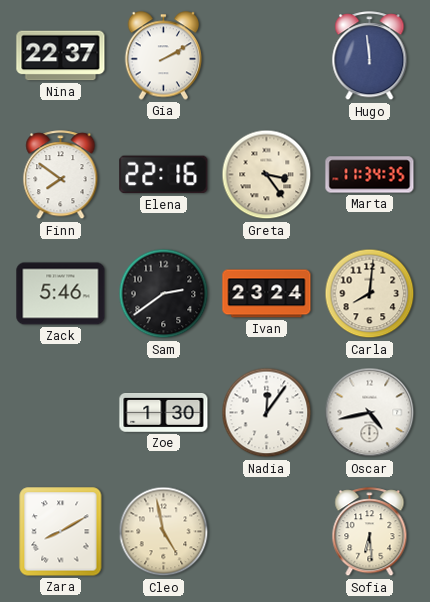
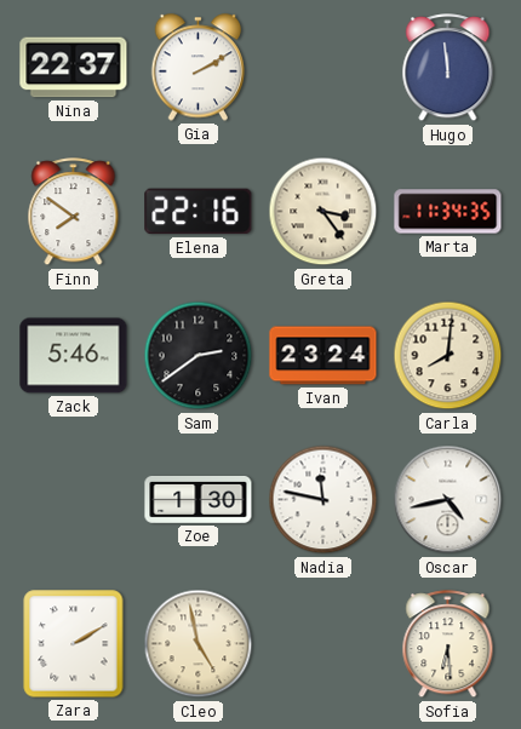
Nadia: 12:06 -> 11:47 (324, 500)
Zara: 8:10 -> 2:10 (74, 644)
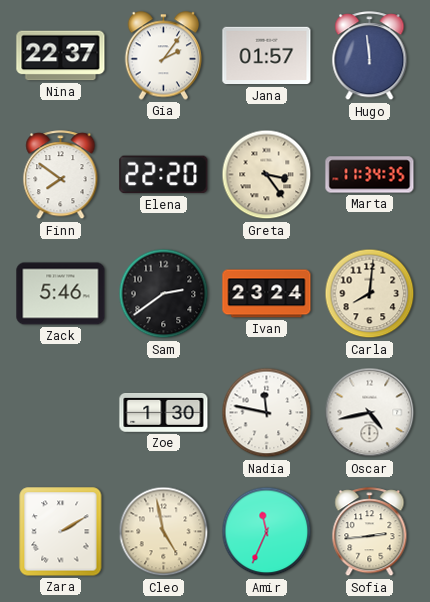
Gia: 2:10 -> 2:06 (164, 56)
Jana: none -> 01:57 (267, 56)
Elena: 22:16 -> 22:20 (164, 175)
Amir: none -> 11:34 (267, 532)
Sofia: 6:29 -> 2:44 (370, 532)
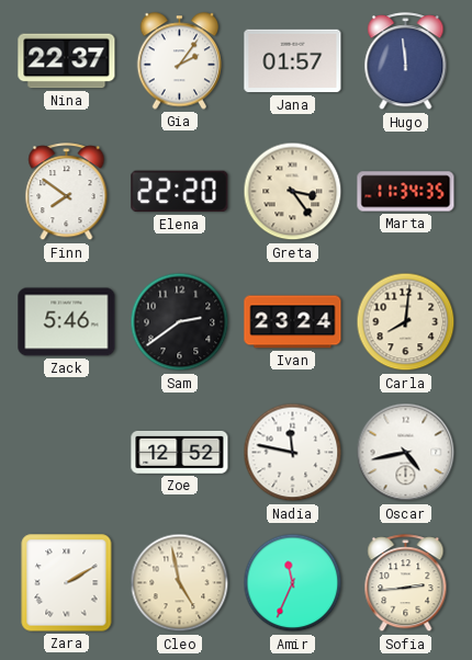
Zoe: 1:30 -> 12:52 (180, 452)
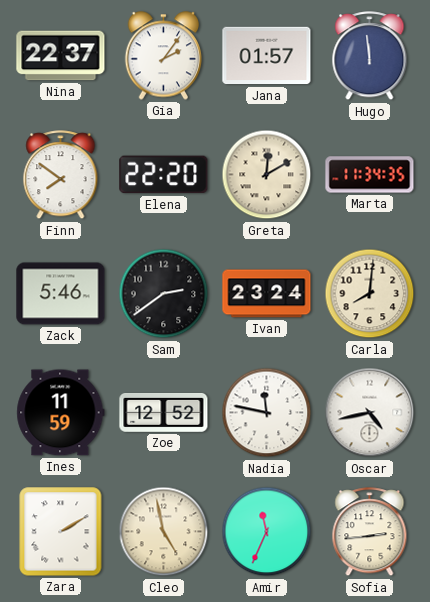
Greta: 3:24 -> 12:10 (267, 175)
Ines: none -> 11:59 (61, 413)
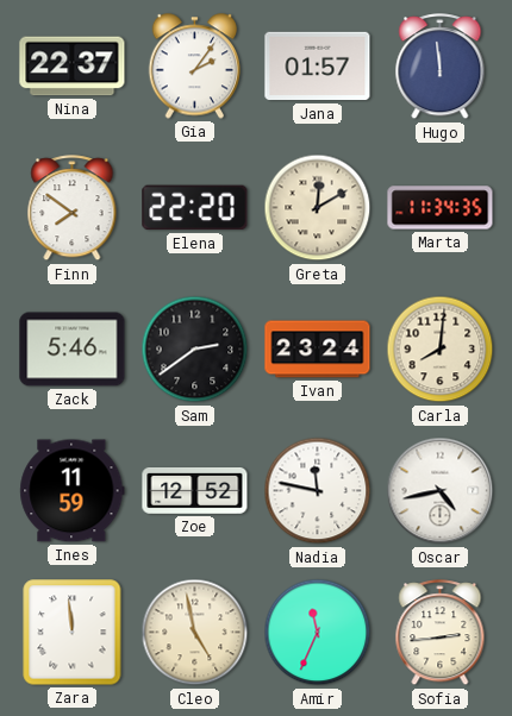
Zara: 2:10 -> 11:59 (73, 633)
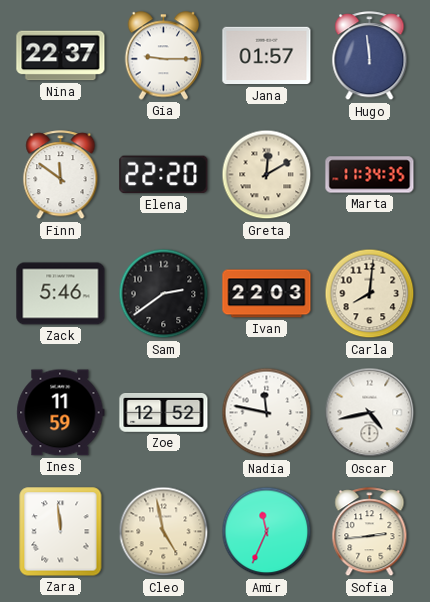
Gia: 2:06 -> 9:15 (164, 56)
Finn: 7:51 -> 11:51 (61, 175)
Ivan: 23:24 -> 22:03 (267, 294)
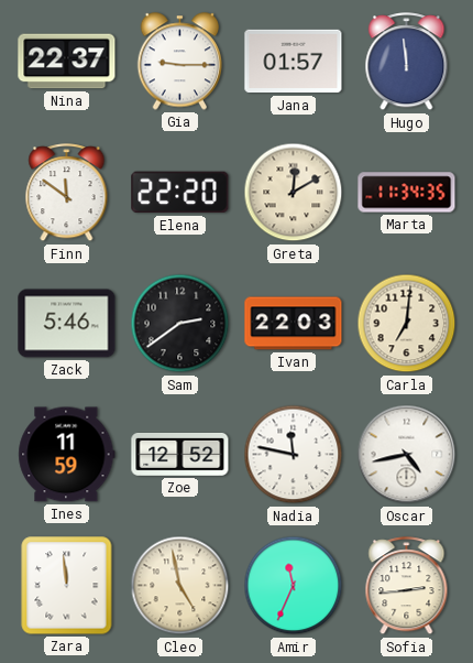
Carla: 8:01 -> 7:01 (407, 324)
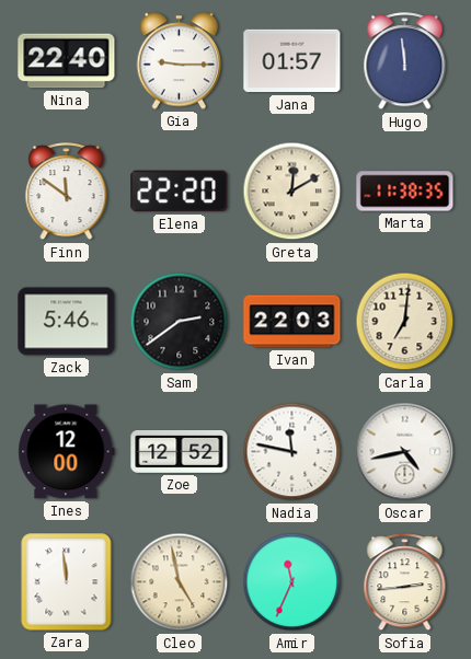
Nina: 22:37 -> 22:40 (67, 61)
Marta: 11:34 -> 11:38 (405, 192)
Ines: 11:59 -> 12:00 (67, 452)
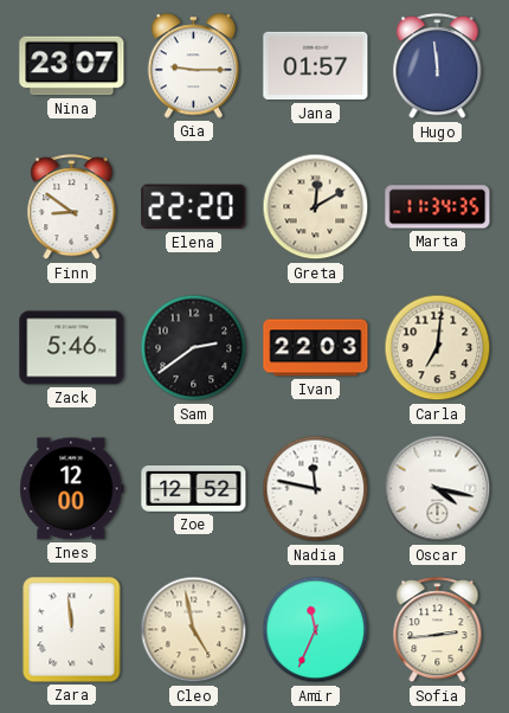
Nina: 22:40 -> 23:07 (72, 66)
Finn: 11:51 -> 8:51 (72, 207)
Marta: 11:38 -> 11:34 (438, 207)
Oscar: 4:43 -> 4:17 (438, 489)
